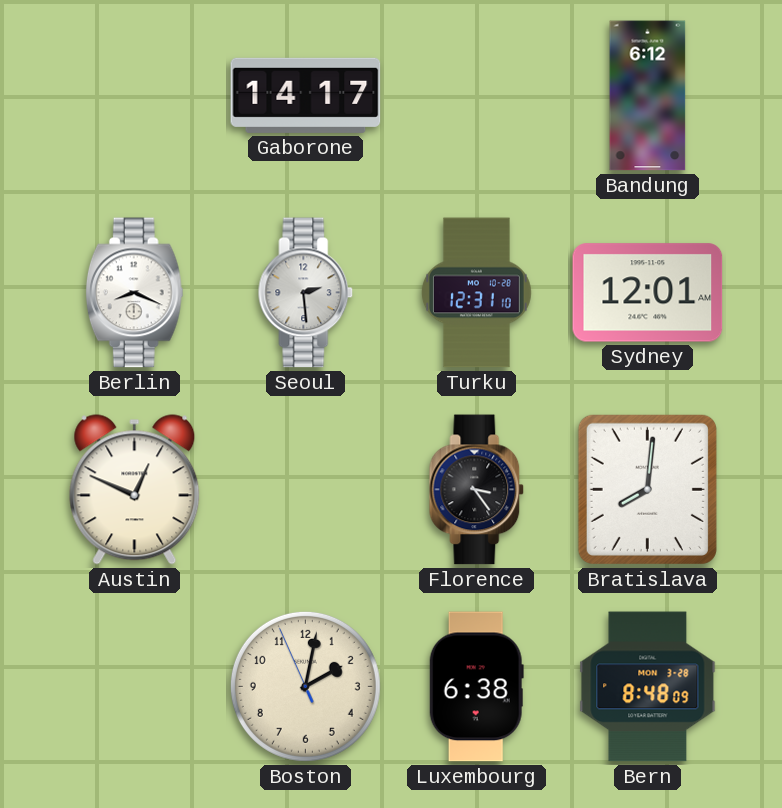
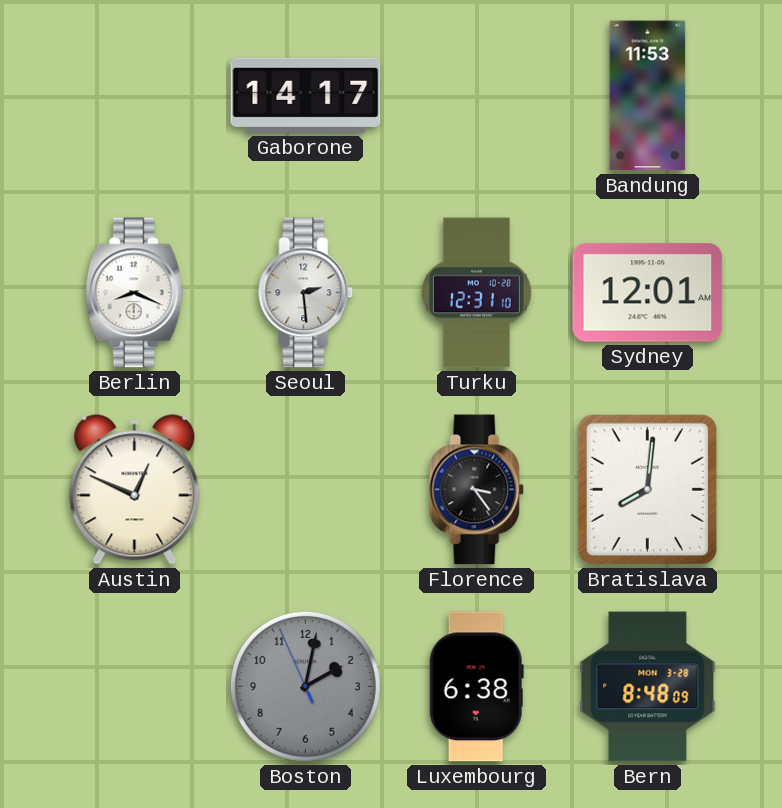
Bandung: 6:12 -> 11:53 (648, 96)
Boston dial: cream -> grey (305, 686)
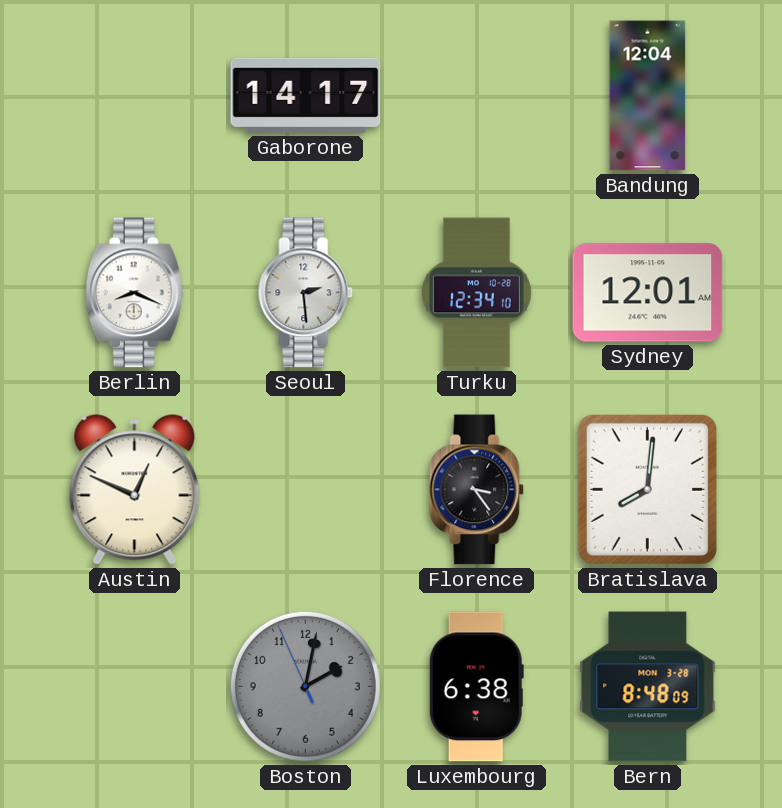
Bandung: 11:53 -> 12:04 (648, 96)
Turku: 12:31 -> 12:34 (476, 293)
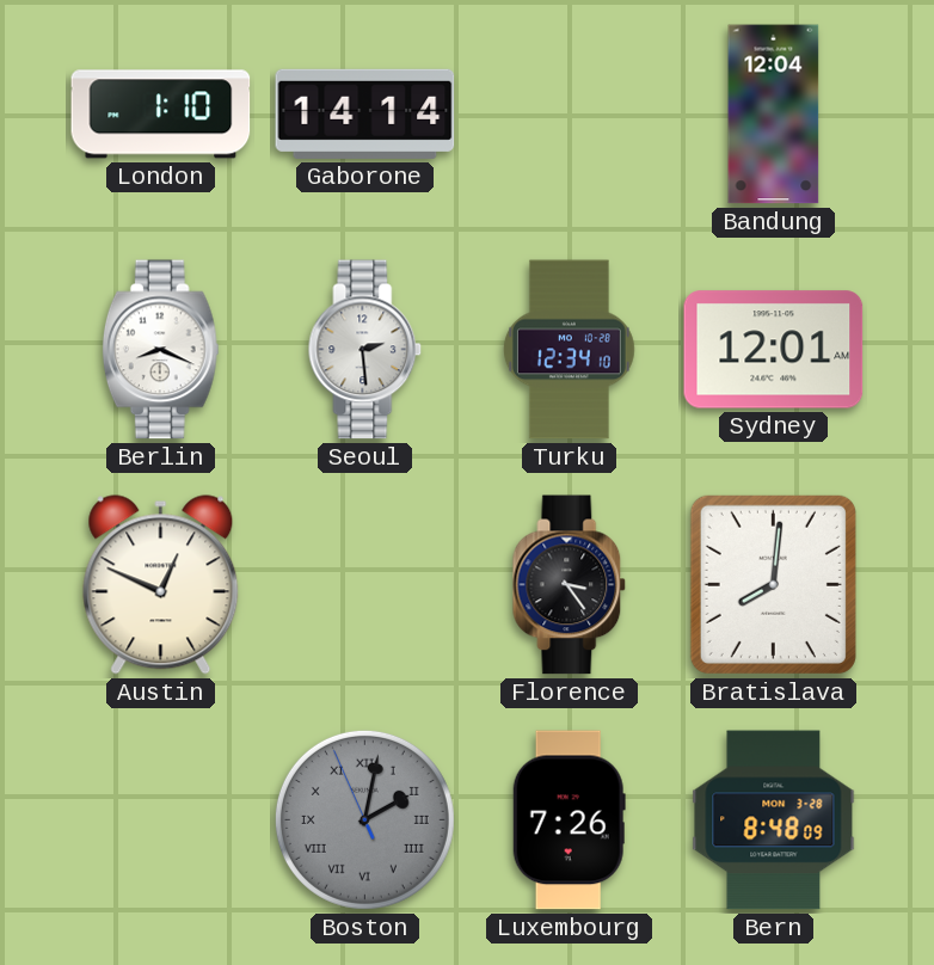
London: none -> 1:10 (161, 115)
Gaborone: 14:17 -> 14:14 (365, 113)
Boston numerals: Arabic -> Roman (364, 819)
Luxembourg: 6:38 -> 7:26 (569, 820)
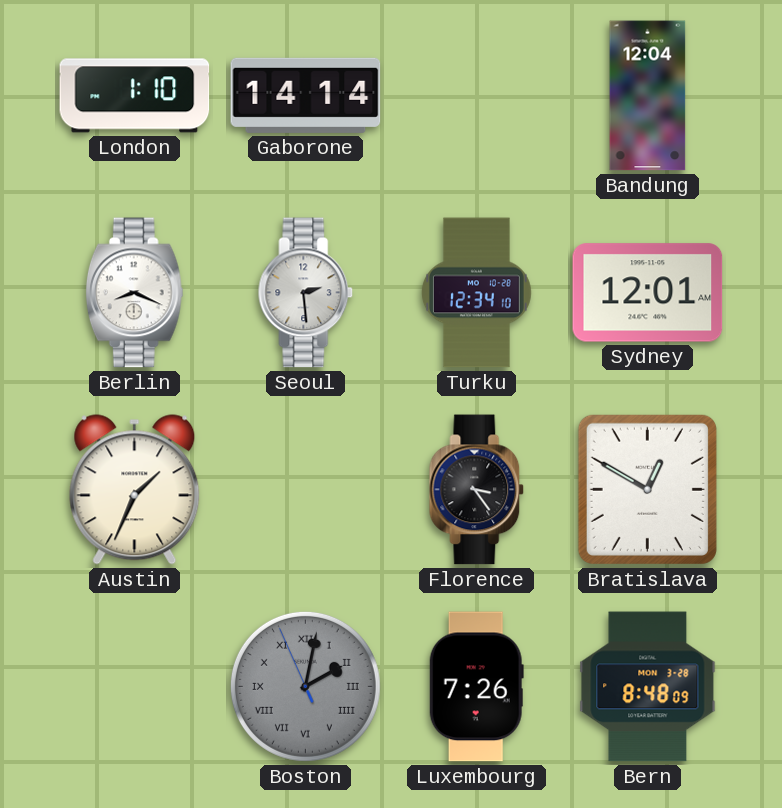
Austin: 12:49 -> 1:34 (135, 490)
Bratislava: 8:01 -> 12:50 (647, 489)
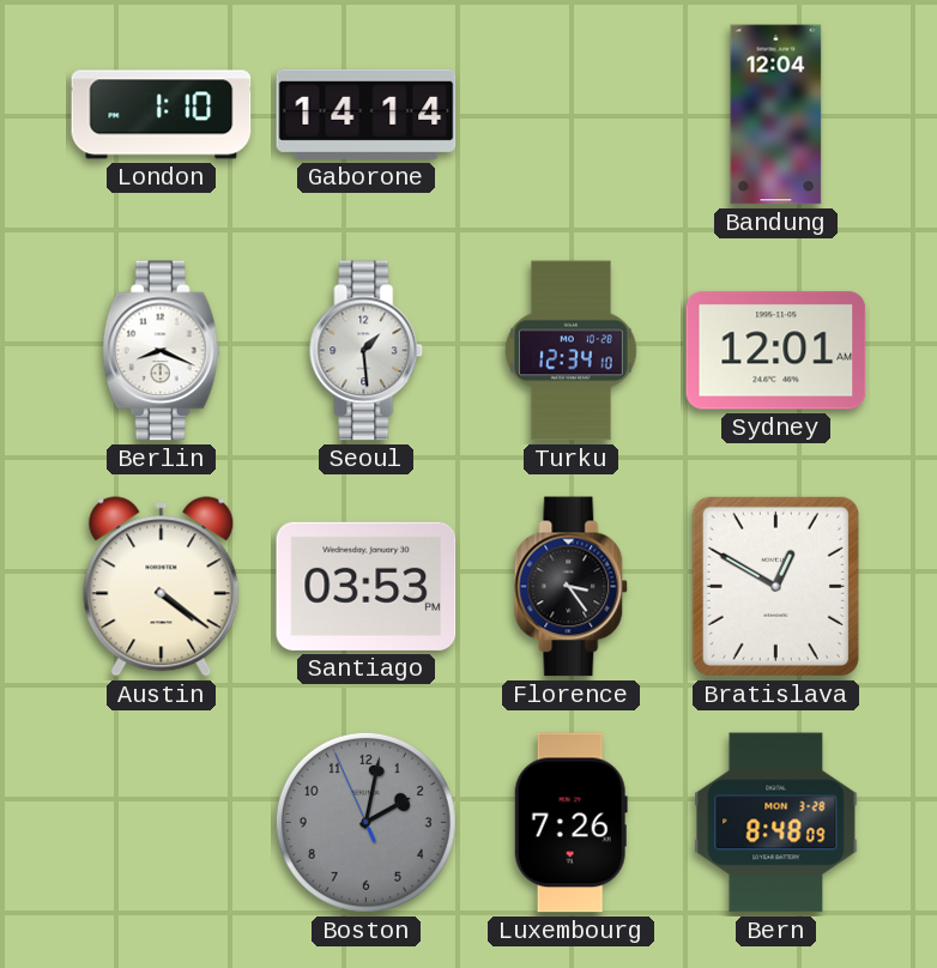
Seoul: 2:29 -> 1:29 (367, 351)
Austin: 1:34 -> 4:21 (162, 587)
Santiago: none -> 03:53 (367, 586)
Boston numerals: Roman -> Arabic (365, 822)
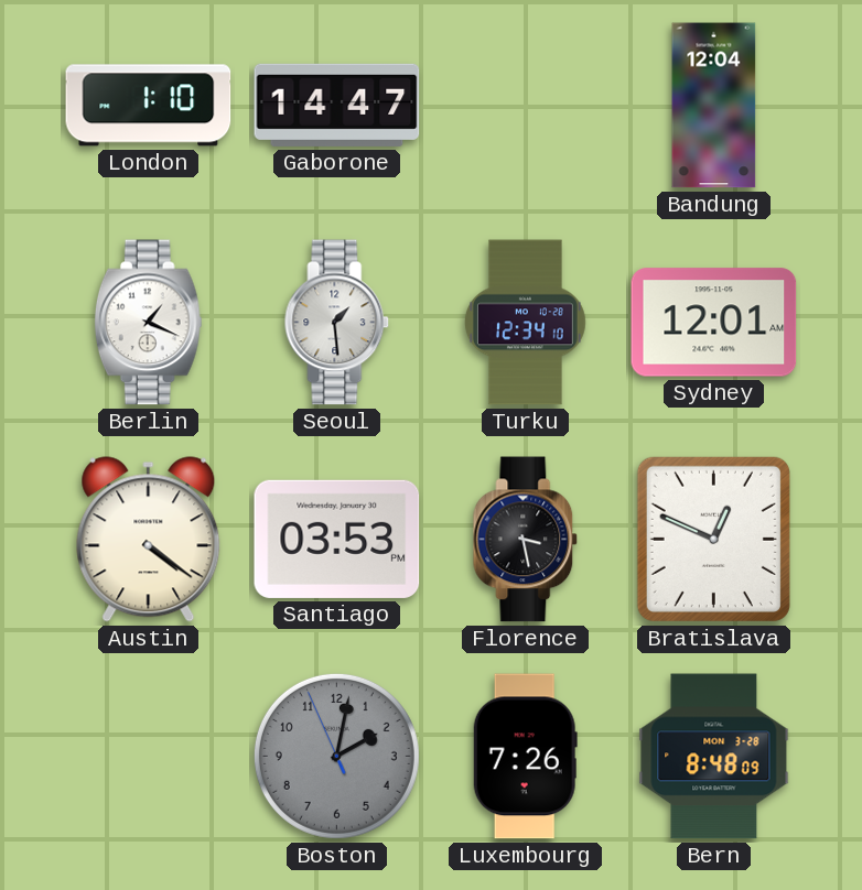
Gaborone: 14:14 -> 14:47 (337, 105)
Berlin: 8:19 -> 1:19 (148, 323)
Florence: 3:24 -> 3:28 (526, 540)
Bratislava: 12:50 -> 12:49 (713, 539)
